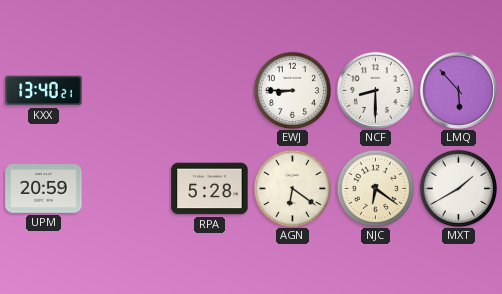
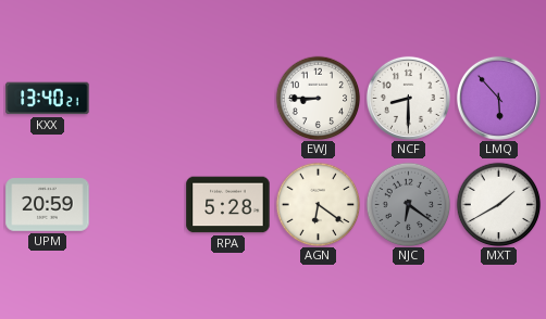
NJC dial: cream -> grey (408, 204)
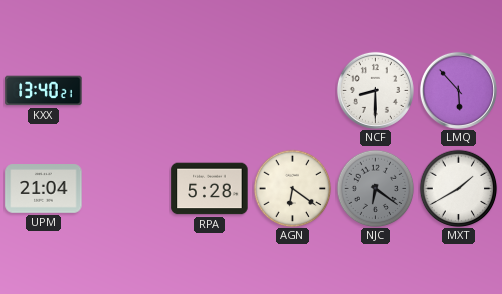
EWJ: 8:45 -> none (318, 98)
UPM: 20:59 -> 21:04 (44, 189)
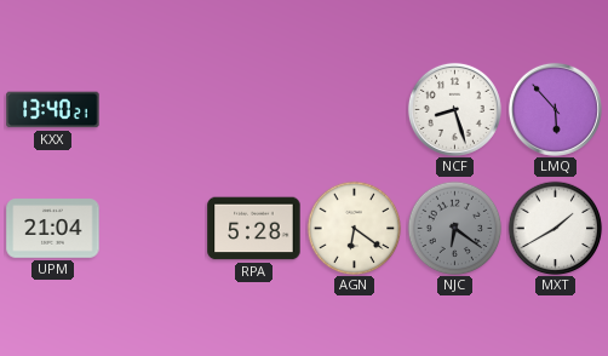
NCF: 8:30 -> 8:27 (454, 109)
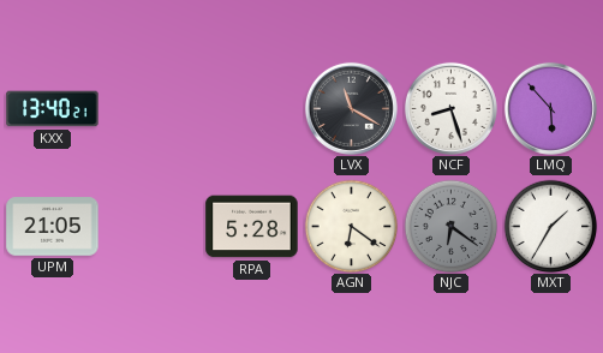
LVX: none -> 11:20 (351, 108)
UPM: 21:04 -> 21:05 (53, 227)
MXT: 1:40 -> 1:35 (550, 226)
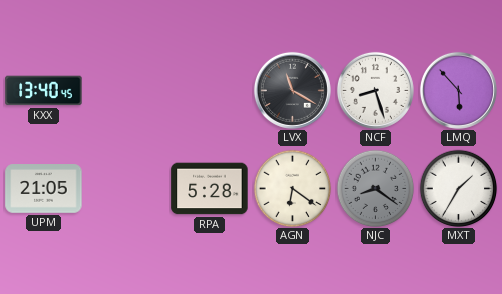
KXX: 13:40:21 -> 13:40:45 (44, 91)
NJC: 6:21 -> 8:21 (375, 188)
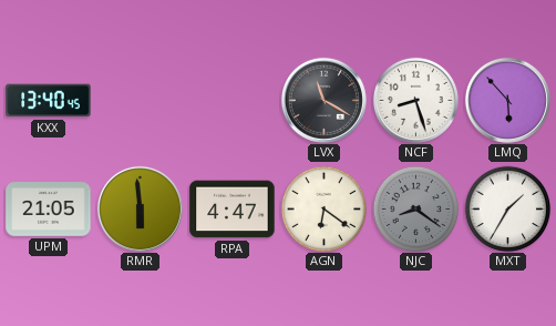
RMR: none -> 5:59 (140, 208)
RPA: 5:28 -> 4:47 (233, 210)
